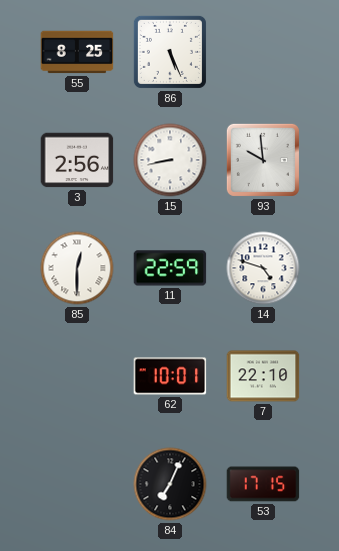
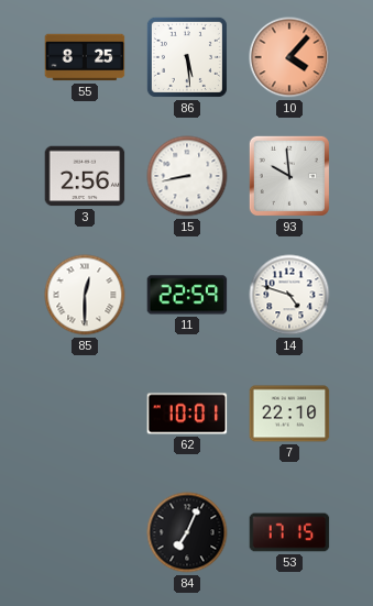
86: 5:26 -> 5:29 (187, 57)
10: none -> 4:07 (289, 57)
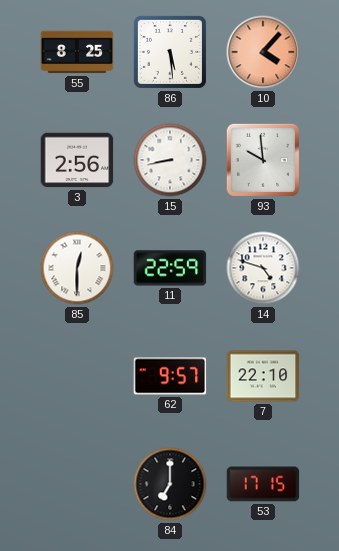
62: 10:01 -> 9:57 (170, 376)
84: 7:04 -> 7:00 (170, 484)
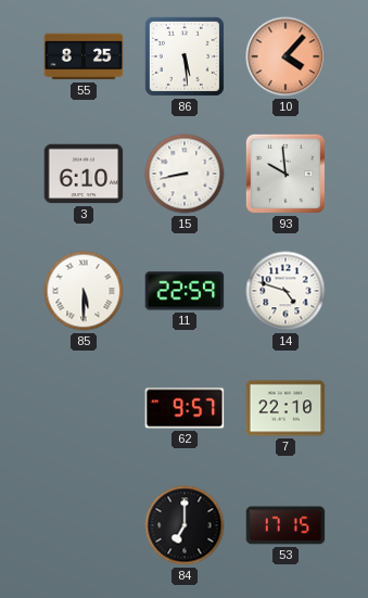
3: 2:56 -> 6:10 (84, 174)
85: 12:30 -> 5:30 (84, 291)
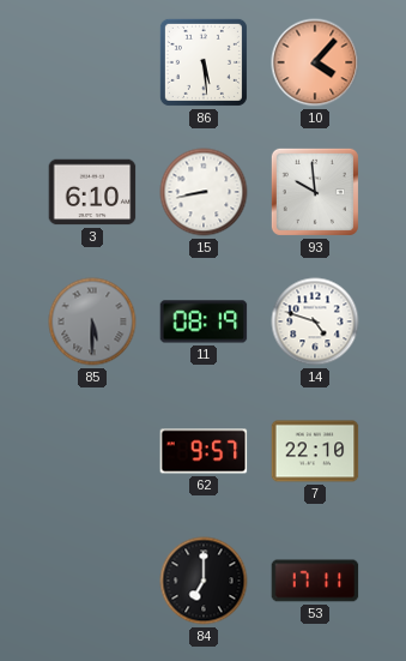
55: 8:25 -> none (84, 56)
85 dial: white -> grey (92, 322)
11: 22:59 -> 08:19 (204, 322)
53: 17:15 -> 17:11 (315, 581)
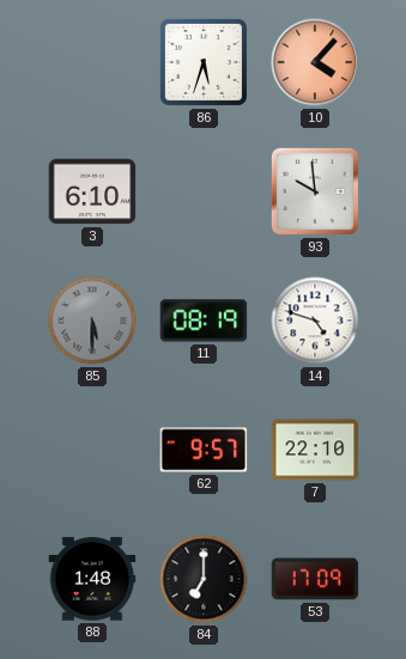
86: 5:29 -> 5:33 (204, 62)
15: 8:43 -> none (204, 192)
88: none -> 1:48 (92, 579)
53: 17:11 -> 17:09 (315, 579)
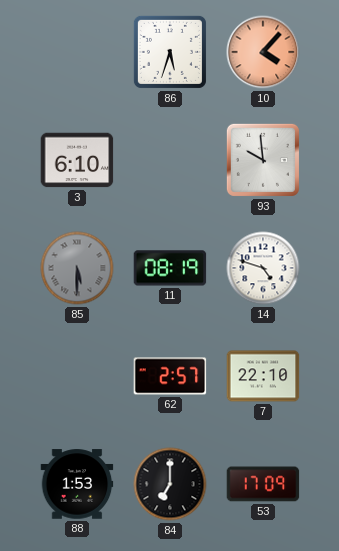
62: 9:57 -> 2:57 (170, 376)
88: 1:48 -> 1:53 (77, 484)
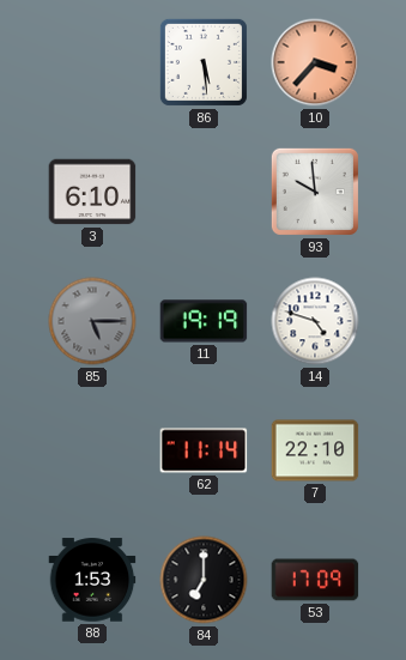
86: 5:33 -> 5:29 (204, 62)
10: 4:07 -> 3:37 (315, 62)
85: 5:30 -> 5:15 (92, 321)
11: 08:19 -> 19:19 (204, 321)
62: 2:57 -> 11:14 (204, 450)
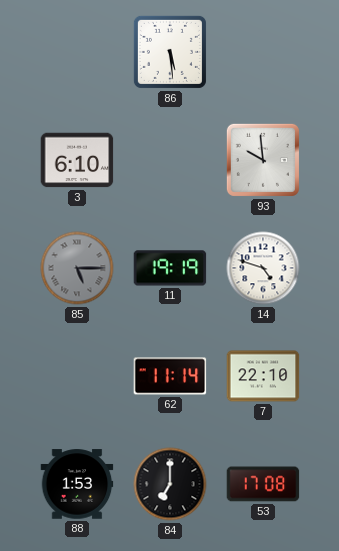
10: 3:37 -> none (315, 62)
53: 17:09 -> 17:08 (263, 484)
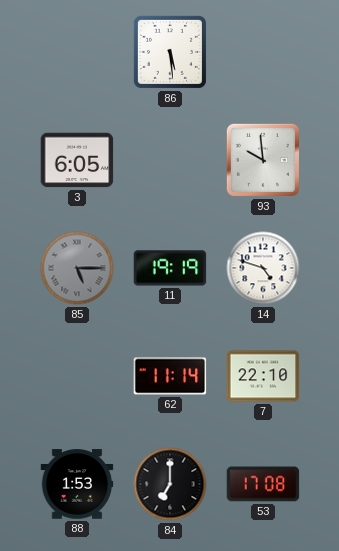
3: 6:10 -> 6:05 (77, 160)
